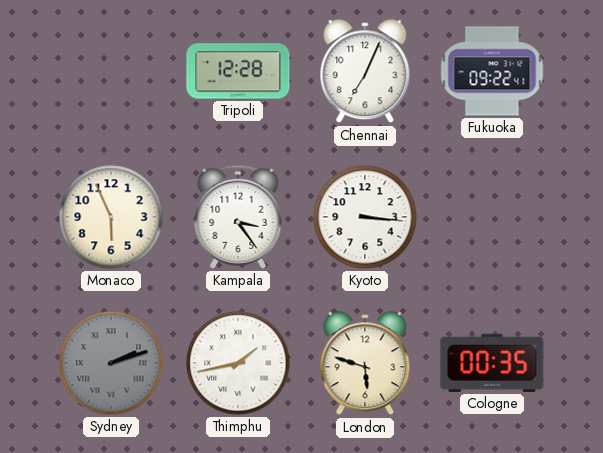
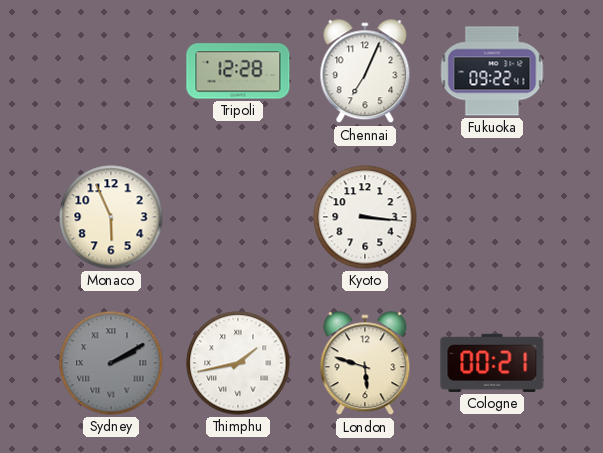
Kampala: 3:24 -> none (238, 217)
Sydney: 2:12 -> 2:10 (111, 363)
Cologne: 00:35 -> 00:21 (492, 363)
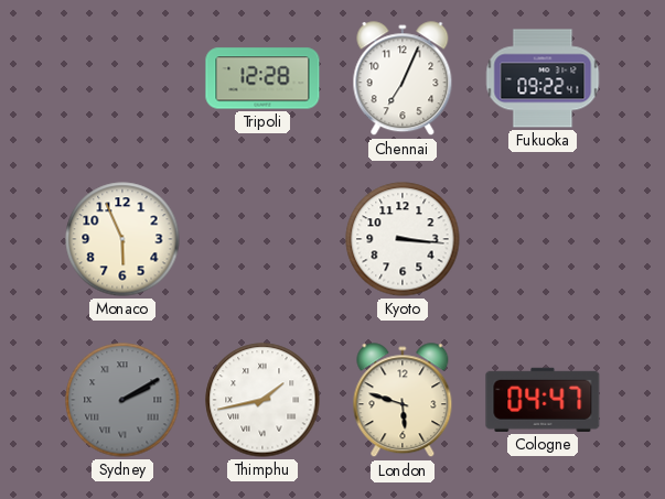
Cologne: 00:21 -> 04:47 (543, 400)
